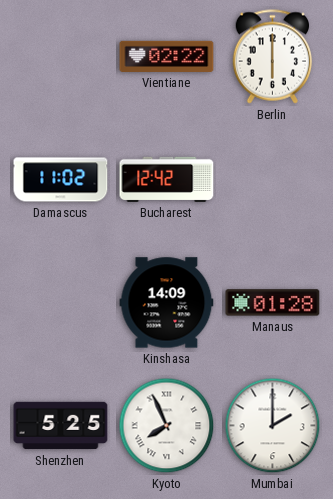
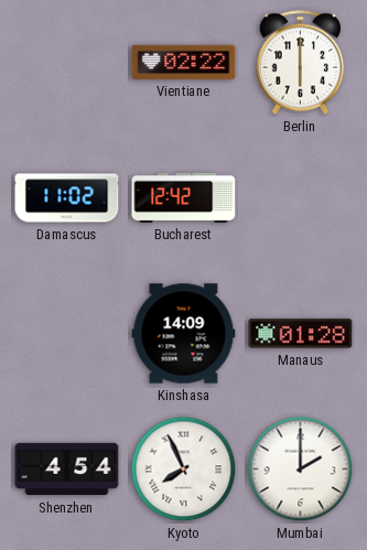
Shenzhen: 5:25 -> 4:54 (67, 470)
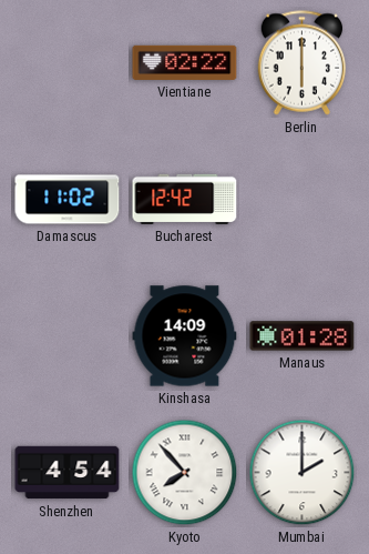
Kyoto: 7:56 -> 7:53 (185, 473)
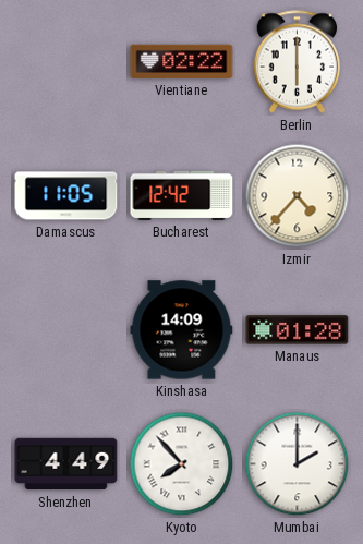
Damascus: 11:02 -> 11:05 (66, 196)
Izmir: none -> 4:37 (298, 196)
Shenzhen: 4:54 -> 4:49 (66, 464)
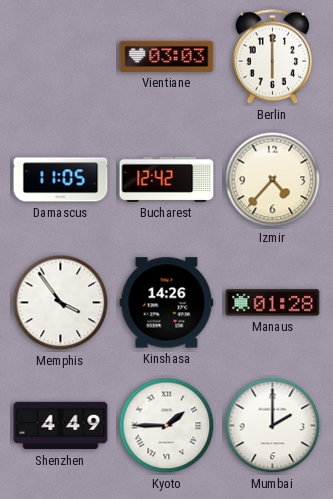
Vientiane: 02:22 -> 03:03 (167, 56)
Memphis: none -> 3:54 (61, 303)
Kinshasa: 14:09 -> 14:26 (167, 303)
Kyoto: 7:53 -> 1:45 (167, 426)
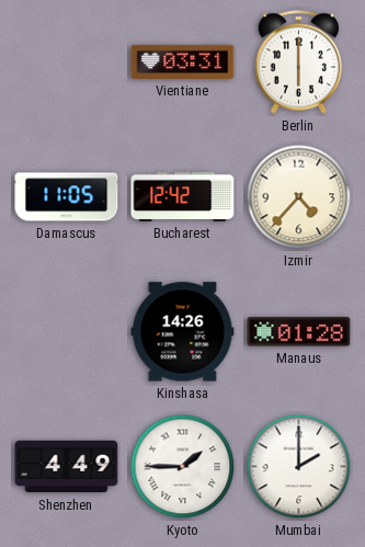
Vientiane: 03:03 -> 03:31 (183, 61)
Memphis: 3:54 -> none (61, 303)
